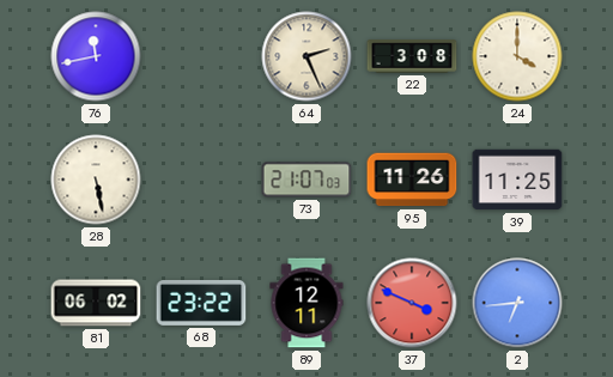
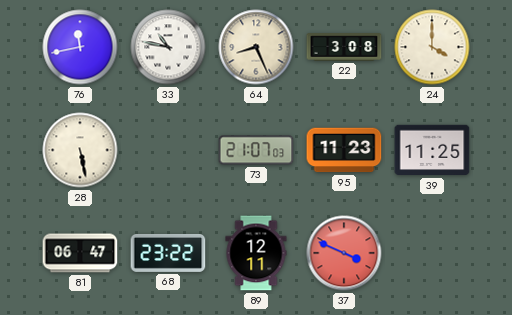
33: none -> 10:47 (168, 47)
64: 2:26 -> 8:26 (256, 47)
95: 11:26 -> 11:23 (344, 150)
81: 06:02 -> 06:47 (80, 253)
2: 6:44 -> none (517, 303)
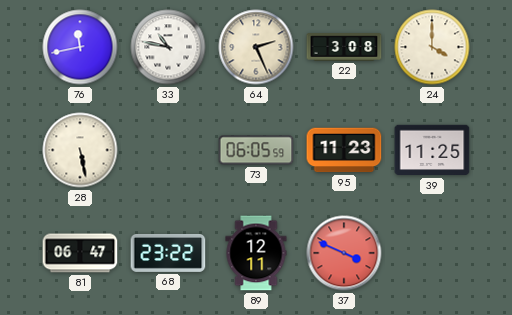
64: 8:26 -> 2:26 (256, 47)
73: 21:07 -> 06:05 (256, 150)
